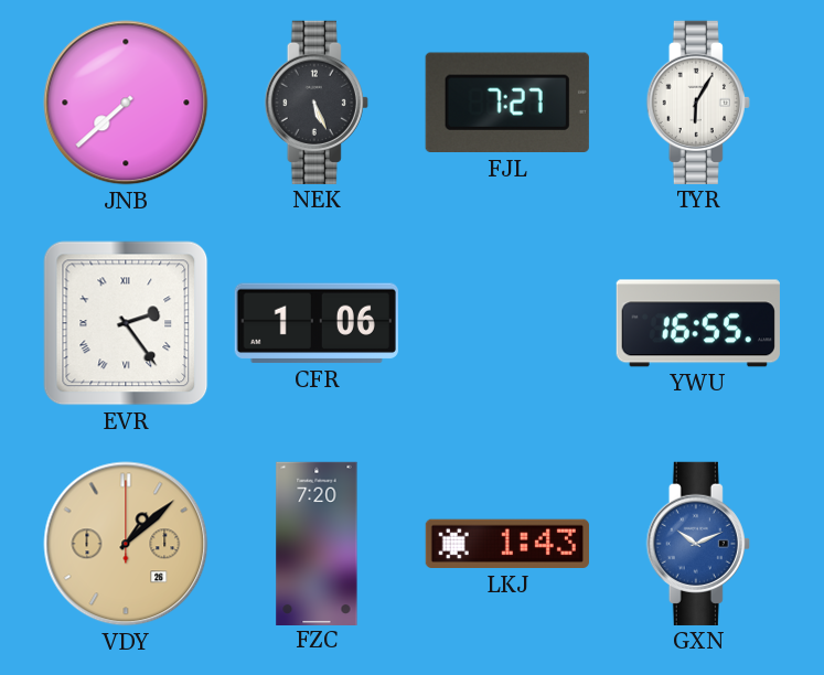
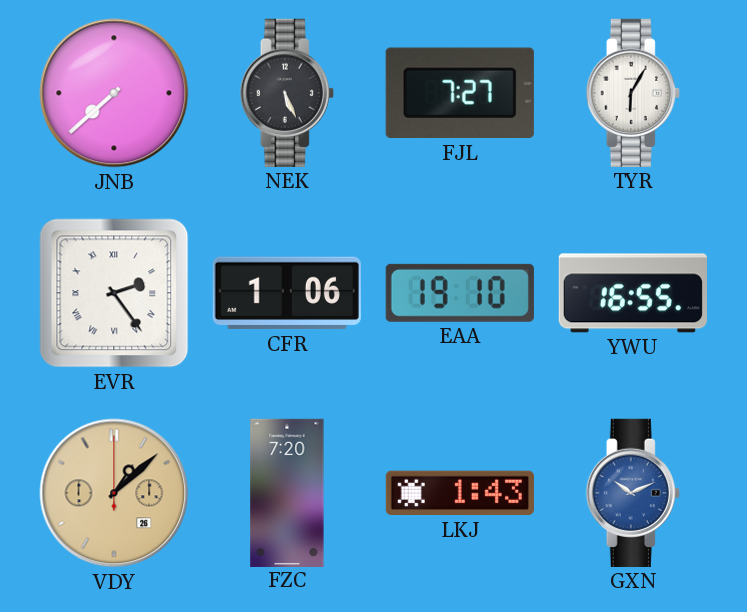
EAA: none -> 19:10 (460, 293)
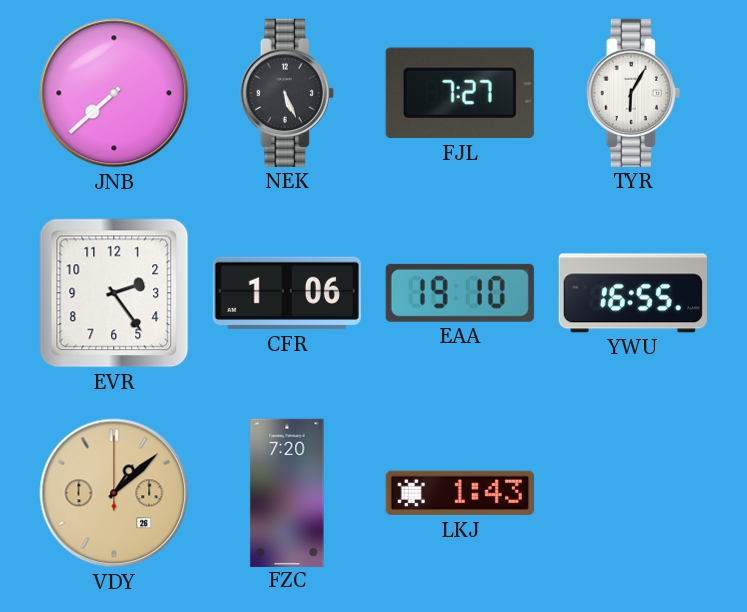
EVR numerals: Roman -> Arabic (114, 293)
GXN: 10:11 -> none (633, 493)
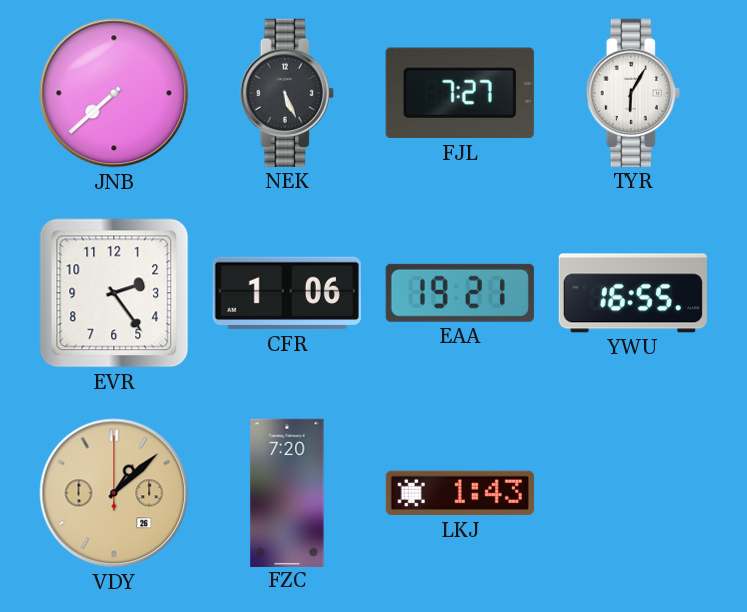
EAA: 19:10 -> 19:21 (460, 293)
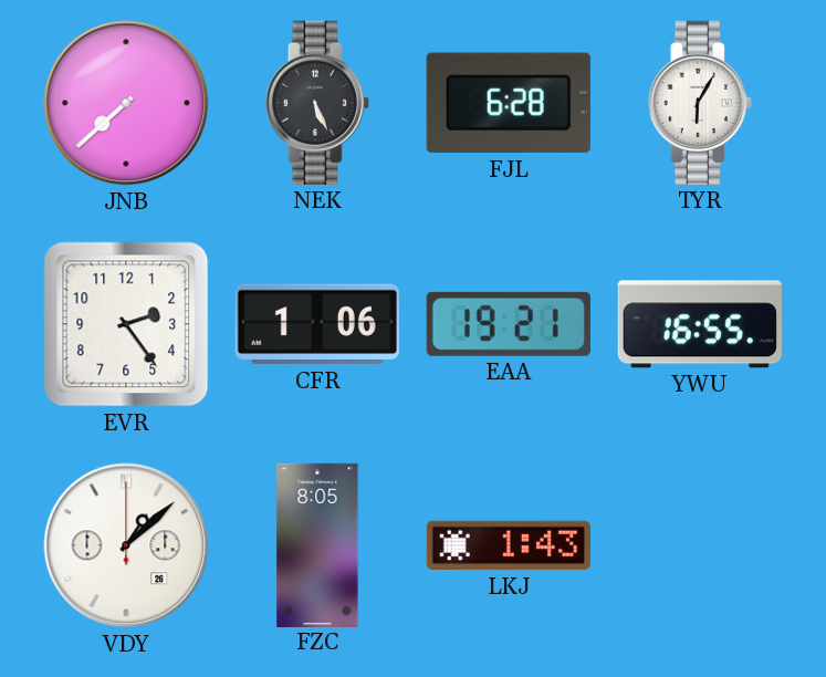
FJL: 7:27 -> 6:28 (509, 103)
VDY dial: champagne -> white (126, 545)
FZC: 7:20 -> 8:05 (317, 544)
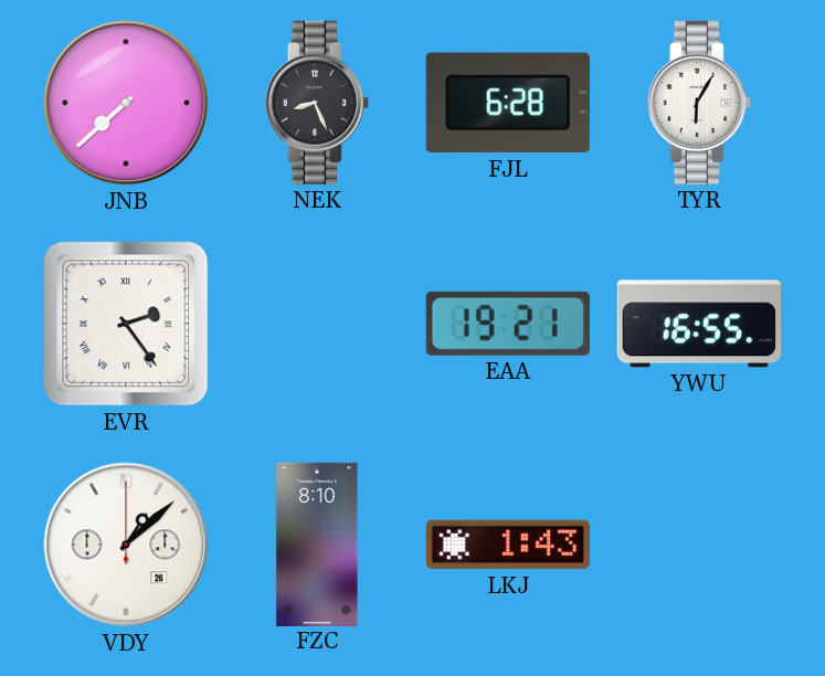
NEK: 5:26 -> 8:26 (317, 103)
EVR numerals: Arabic -> Roman (126, 324)
CFR: 1:06 -> none (317, 324)
FZC: 8:05 -> 8:10 (317, 543)
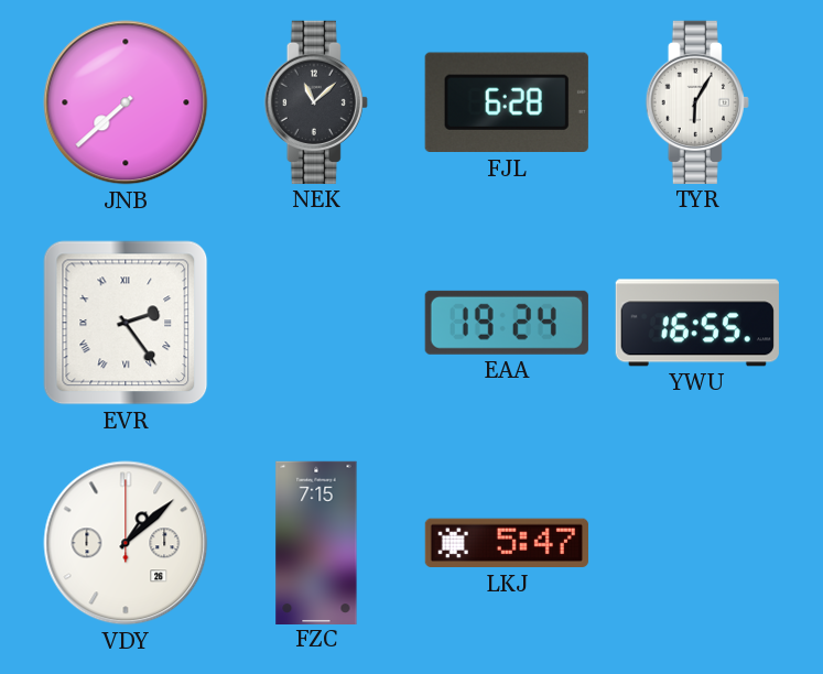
NEK: 8:26 -> 11:08 (316, 102)
EAA: 19:21 -> 19:24 (507, 323)
FZC: 8:10 -> 7:15 (316, 542)
LKJ: 1:43 -> 5:47 (507, 543)
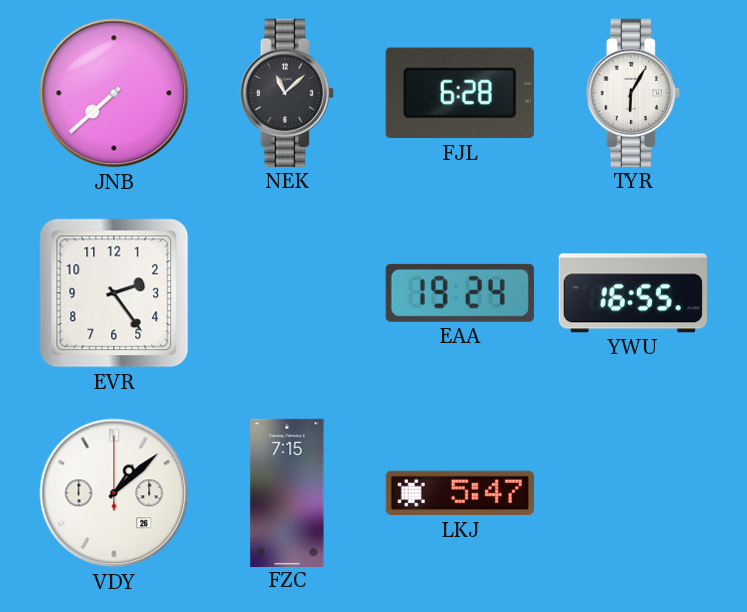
EVR numerals: Roman -> Arabic (114, 293)
